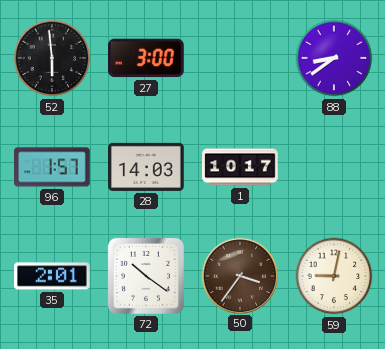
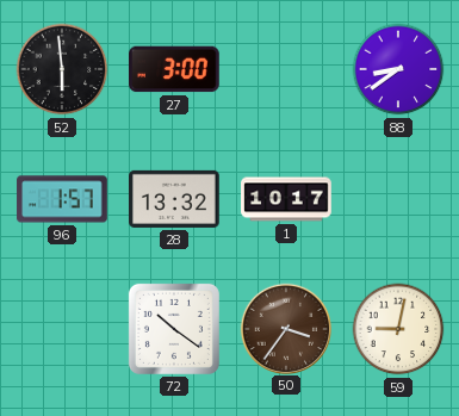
28: 14:03 -> 13:32 (174, 199)
35: 2:01 -> none (53, 276)
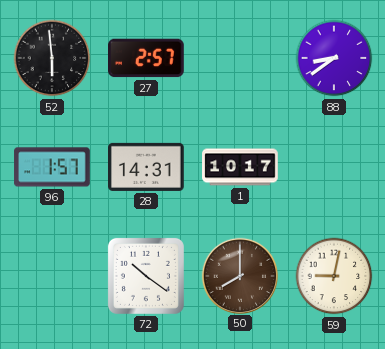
27: 3:00 -> 2:57 (147, 58)
28: 13:32 -> 14:31 (146, 167)
50: 3:36 -> 8:00 (239, 275)
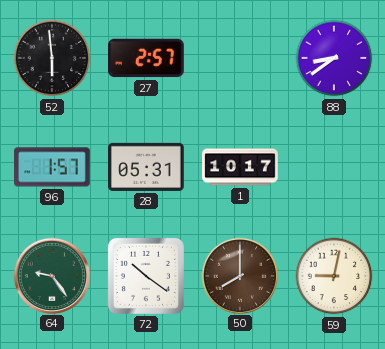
28: 14:31 -> 05:31 (146, 167)
64: none -> 9:24 (51, 275)
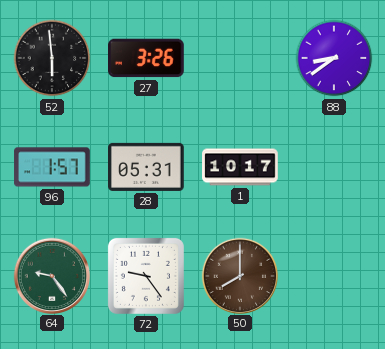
27: 2:57 -> 3:26 (147, 58)
72: 10:21 -> 9:24 (146, 276)
59: 9:02 -> none (334, 276)
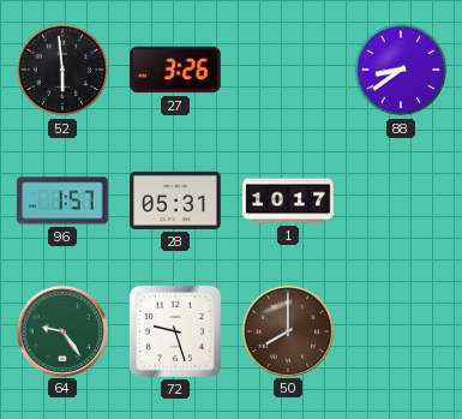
72: 9:24 -> 9:27 (175, 331)
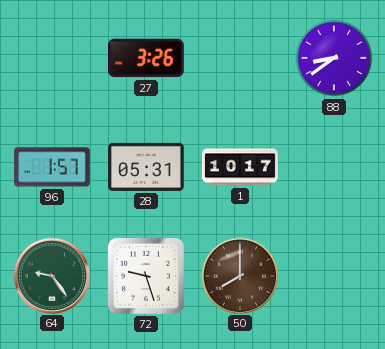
52: 5:59 -> none (62, 70)
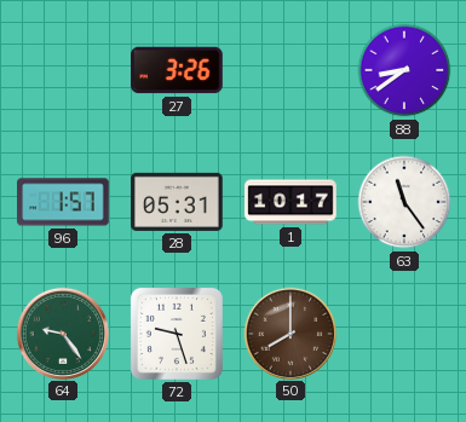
63: none -> 11:24 (404, 202)
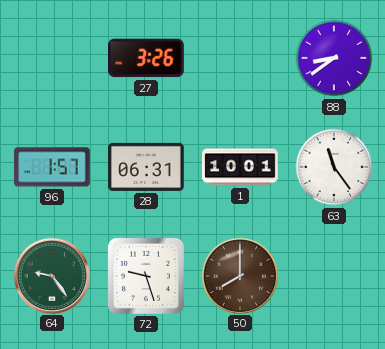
28: 05:31 -> 06:31 (146, 167)
1: 10:17 -> 10:01 (240, 167)
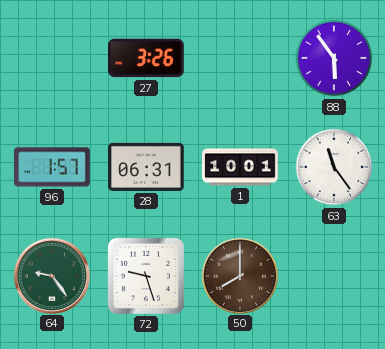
88: 8:39 -> 5:54 (334, 58)
